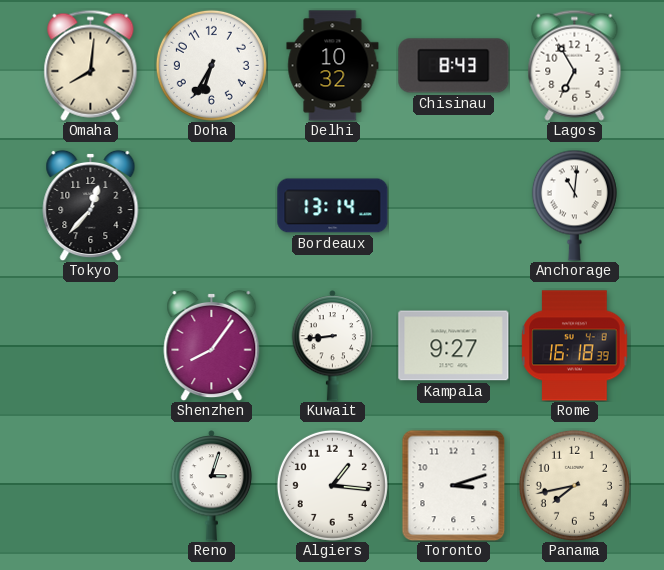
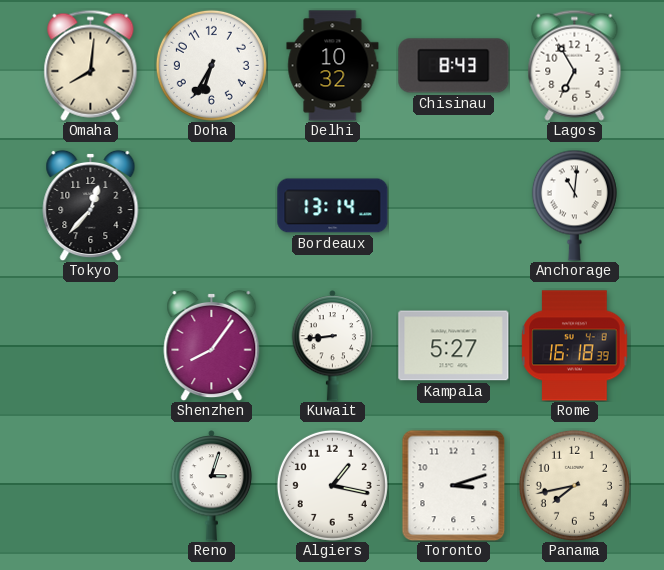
Kampala: 9:27 -> 5:27 (454, 346)
Algiers: 1:16 -> 1:17 (332, 485)
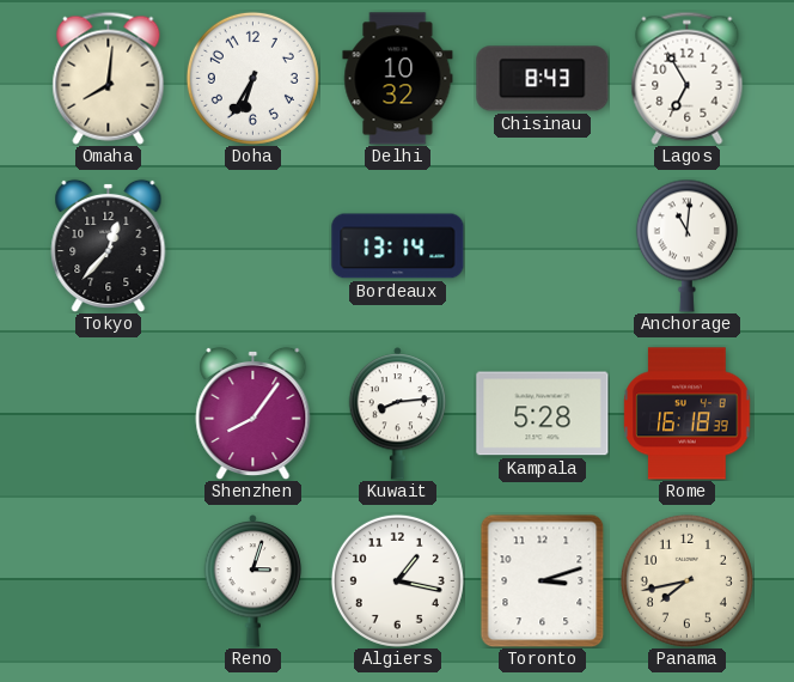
Kuwait: 8:44 -> 8:14 (398, 414)
Kampala: 5:27 -> 5:28 (543, 414)
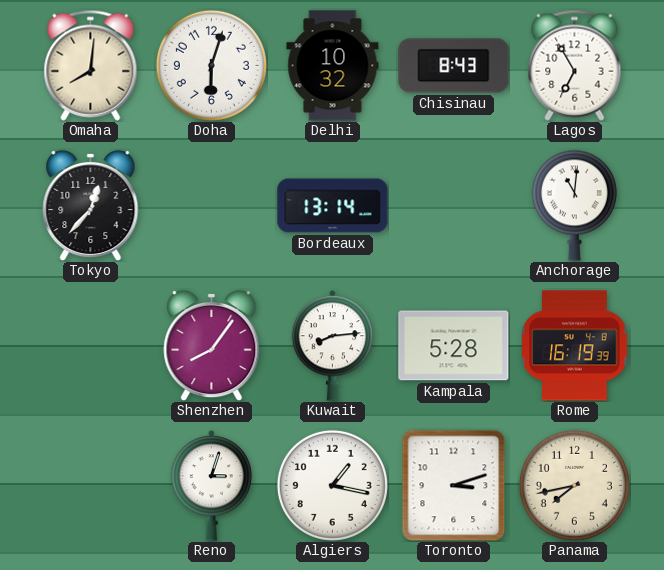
Doha: 6:35 -> 6:03 (211, 65)
Rome: 16:18 -> 16:19 (575, 346)
